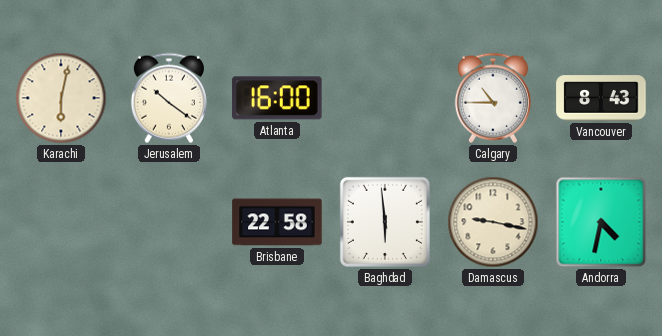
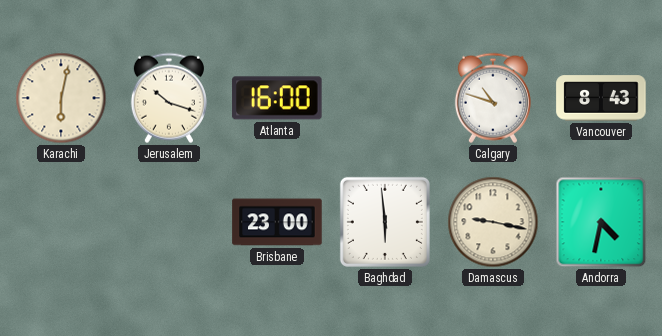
Jerusalem: 10:21 -> 10:18 (169, 98)
Calgary: 10:45 -> 10:48 (493, 98)
Brisbane: 22:58 -> 23:00 (277, 222)
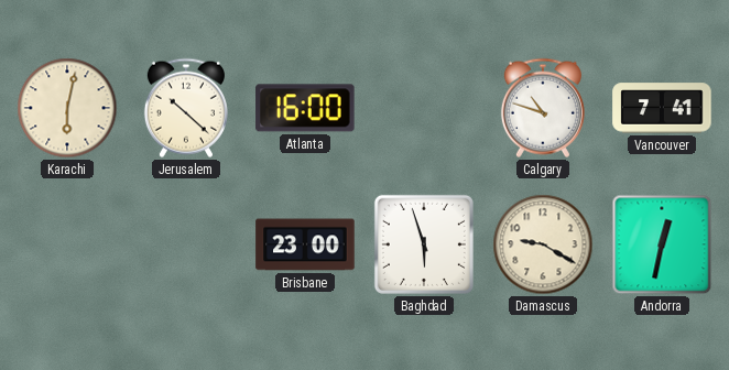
Jerusalem: 10:18 -> 10:22 (186, 108)
Vancouver: 8:43 -> 7:41 (662, 108)
Baghdad: 5:59 -> 5:57 (424, 244)
Damascus: 9:17 -> 9:20 (543, 244)
Andorra: 4:32 -> 12:32 (662, 244)
